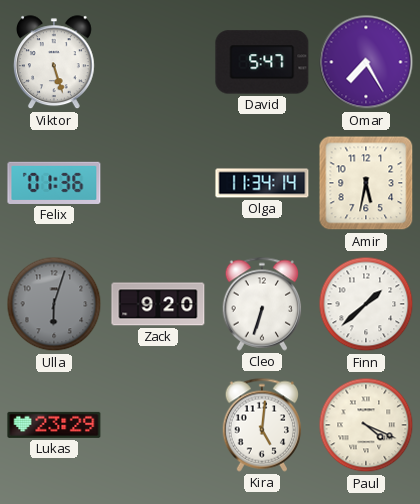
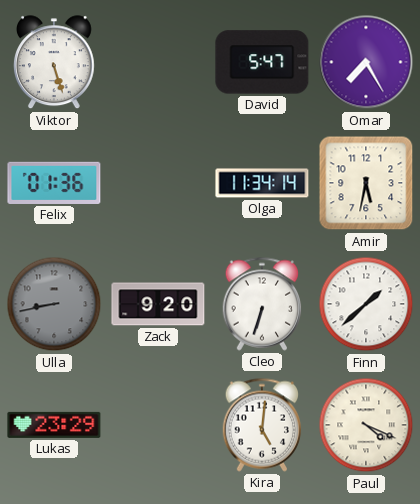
Ulla: 6:03 -> 8:43 (54, 304)
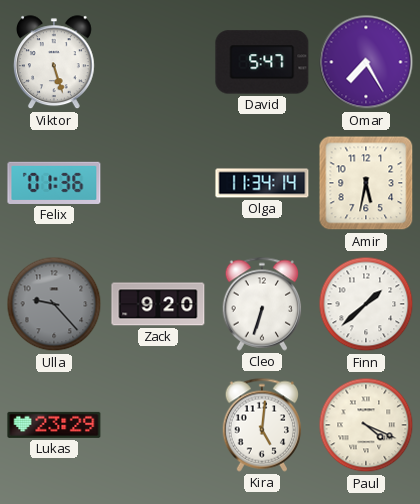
Ulla: 8:43 -> 9:23 (54, 304)
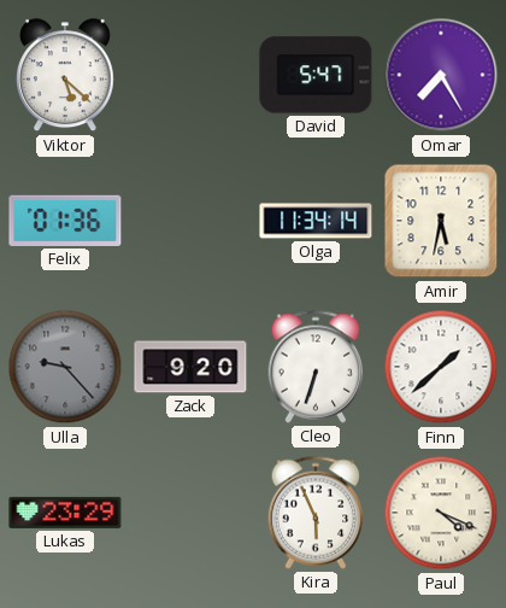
Viktor: 5:27 -> 5:22 (65, 76)
Kira: 5:01 -> 5:56 (316, 513)
